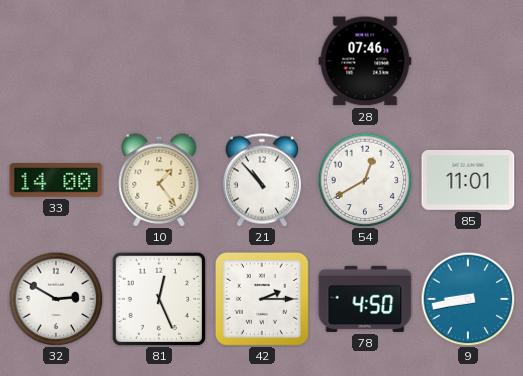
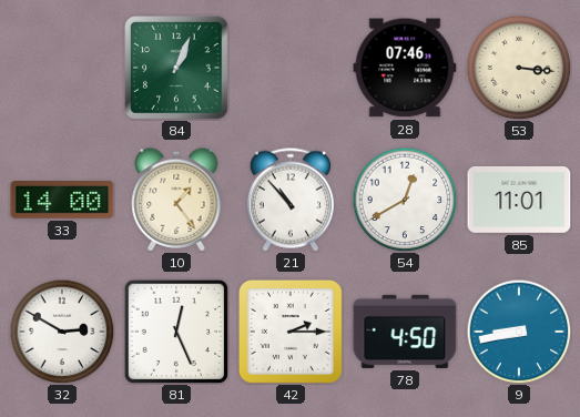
84: none -> 1:04 (176, 68)
53: none -> 3:16 (519, 68)
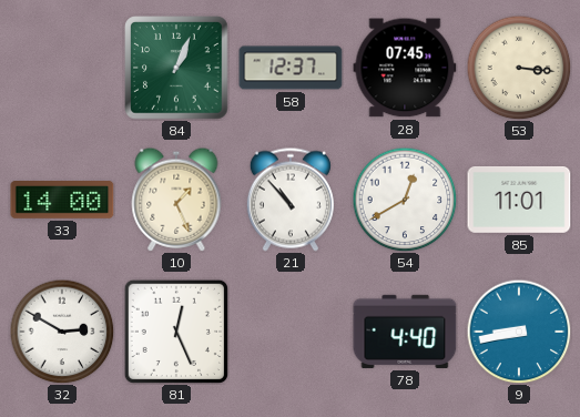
58: none -> 12:37 (291, 68)
28: 07:46 -> 07:45 (405, 68)
10: 1:24 -> 1:26 (176, 200)
42: 2:15 -> none (291, 332)
78: 4:50 -> 4:40 (405, 332)
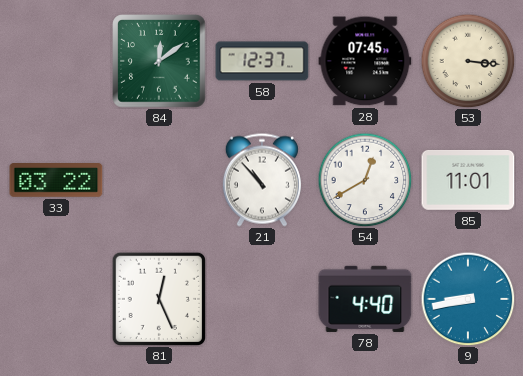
84: 1:04 -> 12:09 (159, 61)
33: 14:00 -> 03:22 (56, 181)
10: 1:26 -> none (176, 200)
32: 2:50 -> none (62, 332)
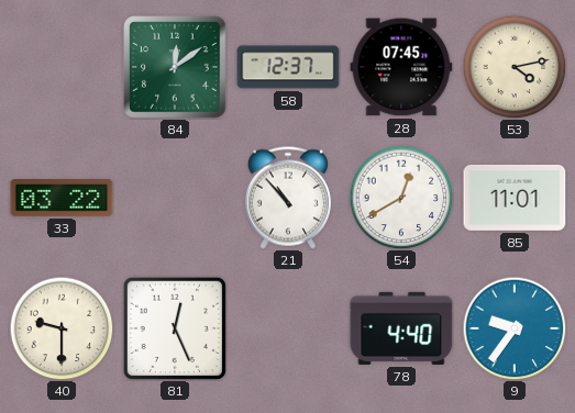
53: 3:16 -> 4:13 (515, 67)
40: none -> 9:30 (62, 328)
9: 8:43 -> 9:36 (515, 328)
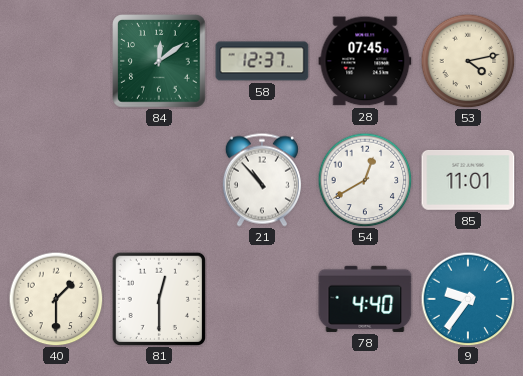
33: 03:22 -> none (62, 199)
40: 9:30 -> 1:30 (56, 299)
81: 12:26 -> 12:30 (158, 298)
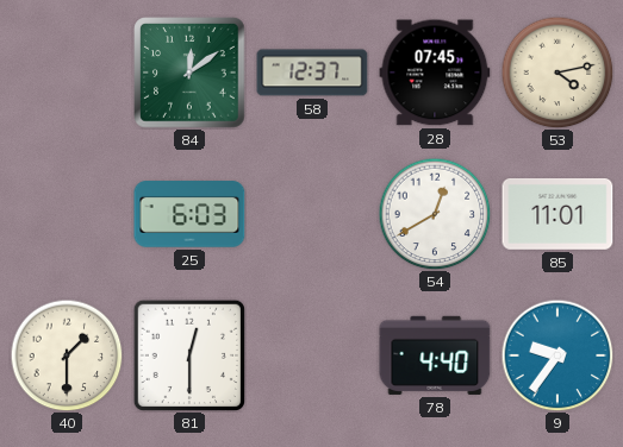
25: none -> 6:03 (189, 214)
21: 10:53 -> none (262, 180)
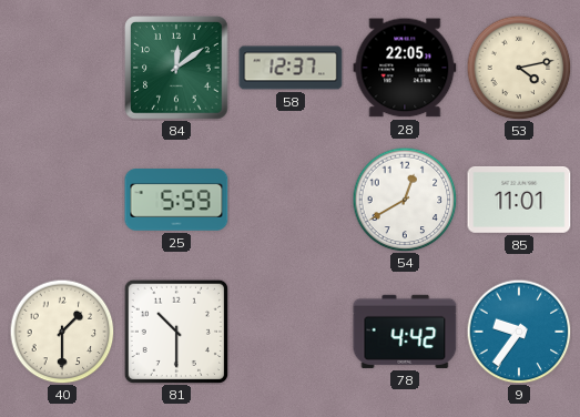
28: 07:45 -> 22:05 (405, 68)
25: 6:03 -> 5:59 (176, 200)
81: 12:30 -> 10:30 (175, 330)
78: 4:40 -> 4:42 (405, 332)
